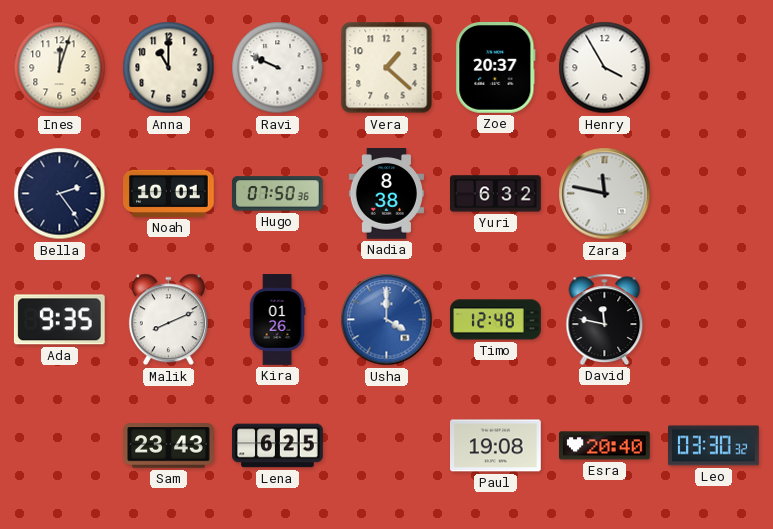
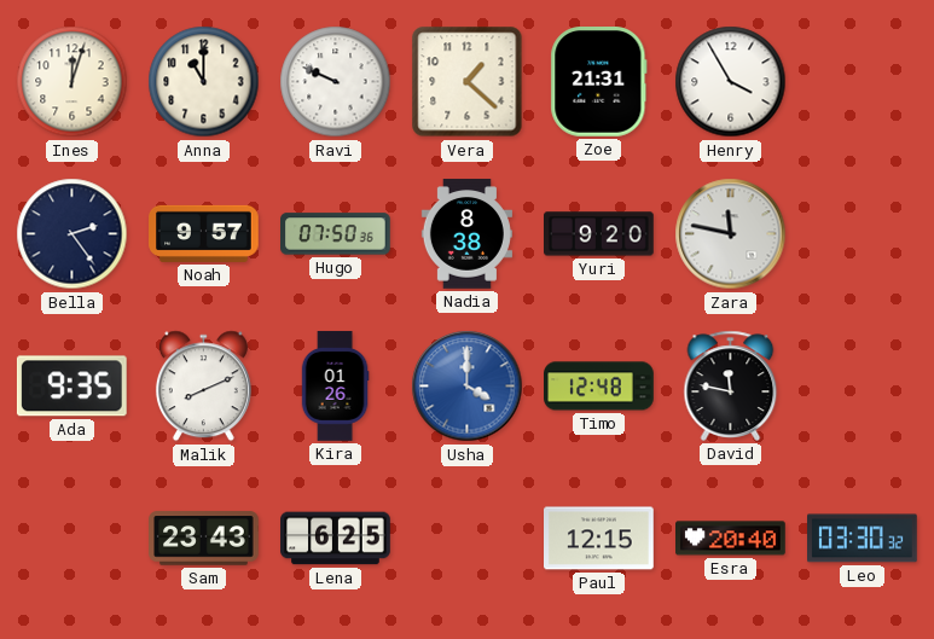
Zoe: 20:37 -> 21:31 (599, 82)
Noah: 10:01 -> 9:57 (204, 233)
Yuri: 6:32 -> 9:20 (599, 234)
Paul: 19:08 -> 12:15 (599, 539)
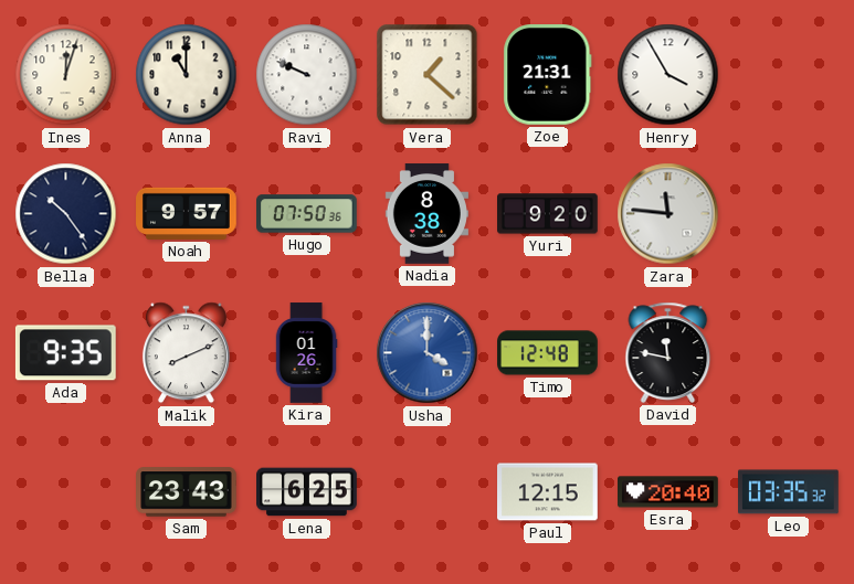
Bella: 2:24 -> 10:24 (66, 214)
Zara: 11:47 -> 11:46 (668, 214)
Leo: 03:30 -> 03:35 (789, 492)
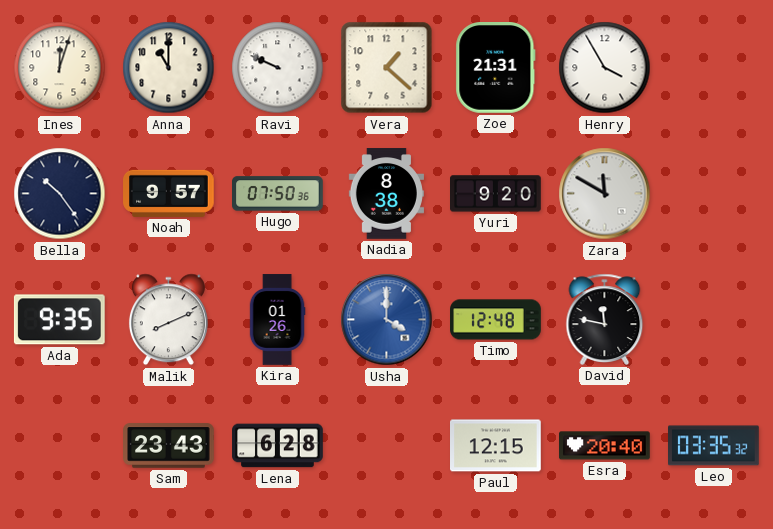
Zara: 11:46 -> 11:50 (605, 194)
Lena: 6:25 -> 6:28 (278, 446)
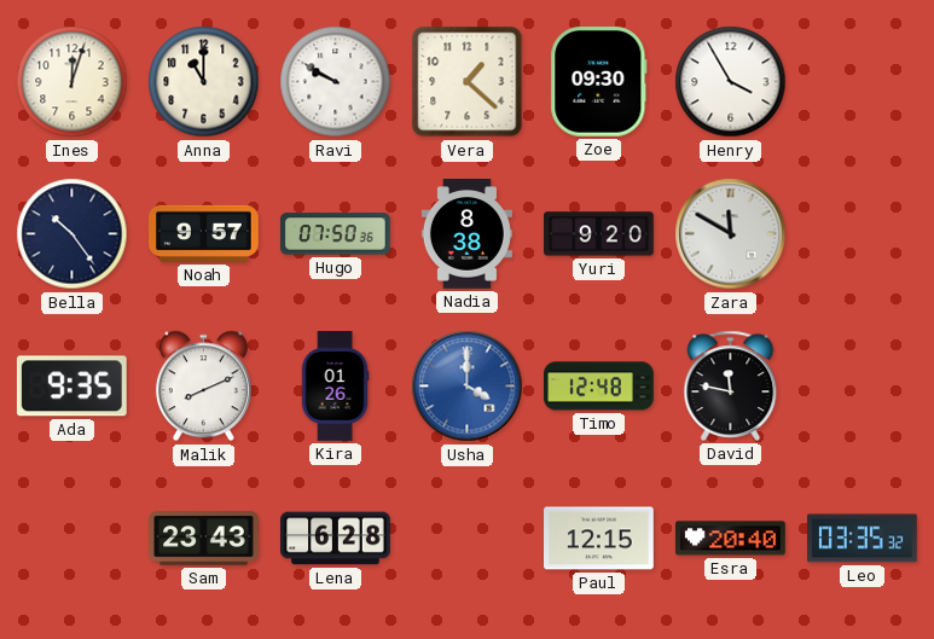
Ravi: 9:49 -> 9:50 (336, 82)
Zoe: 21:31 -> 09:30 (599, 82)
